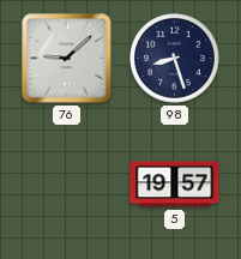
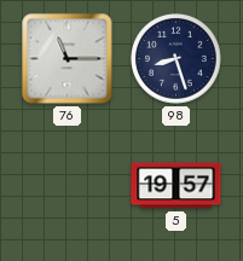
76: 9:08 -> 11:15 (68, 59)
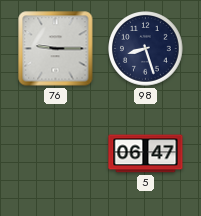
76: 11:15 -> 9:15 (56, 49)
5: 19:57 -> 06:47 (146, 154)
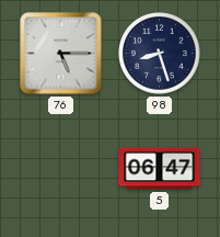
76: 9:15 -> 5:15 (61, 54)
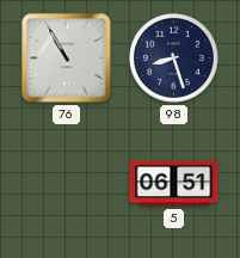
76: 5:15 -> 10:55 (67, 59)
5: 06:47 -> 06:51 (174, 184)
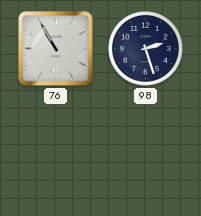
98: 8:27 -> 2:27 (146, 49)
5: 06:51 -> none (174, 184)
